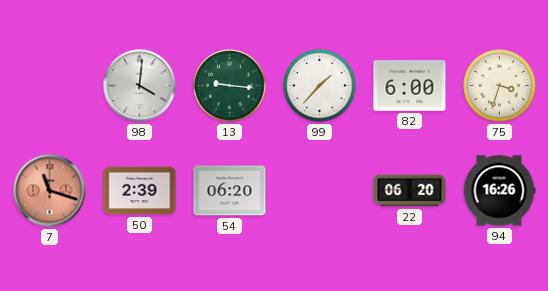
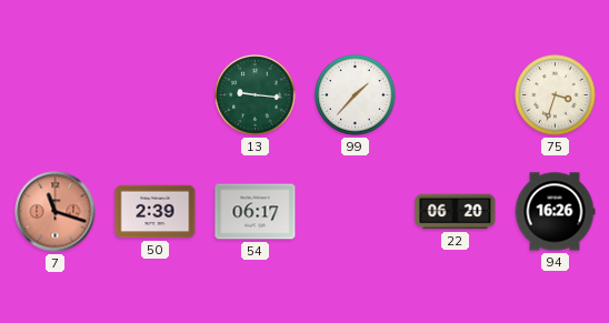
98: 4:01 -> none (140, 86)
82: 6:00 -> none (410, 86)
54: 06:20 -> 06:17 (256, 212)
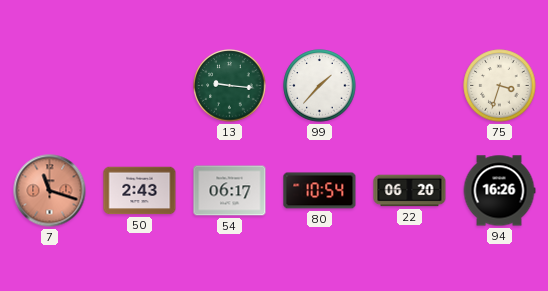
50: 2:39 -> 2:43 (140, 191)
80: none -> 10:54 (320, 191)
